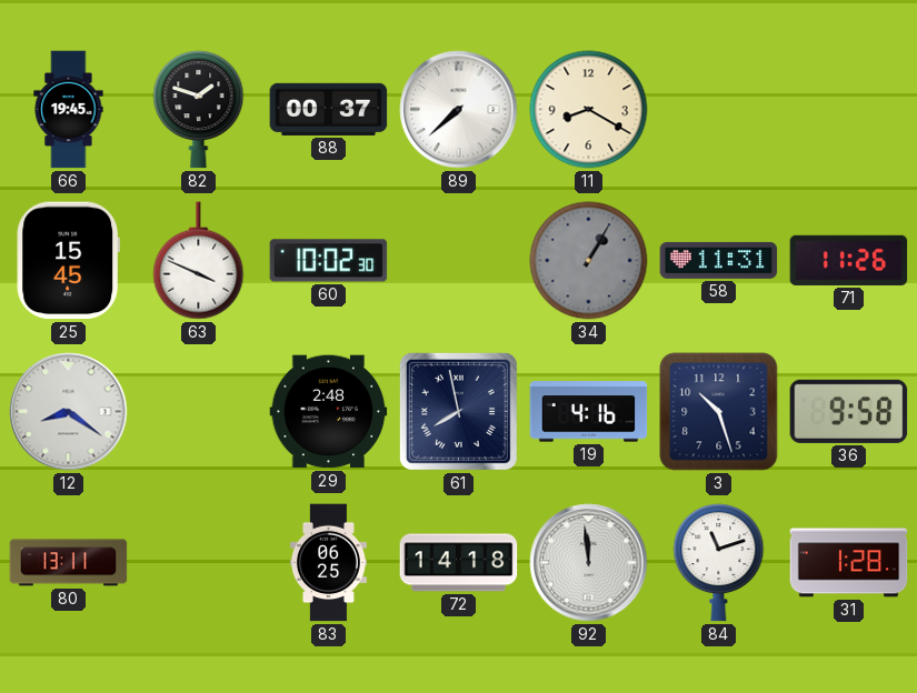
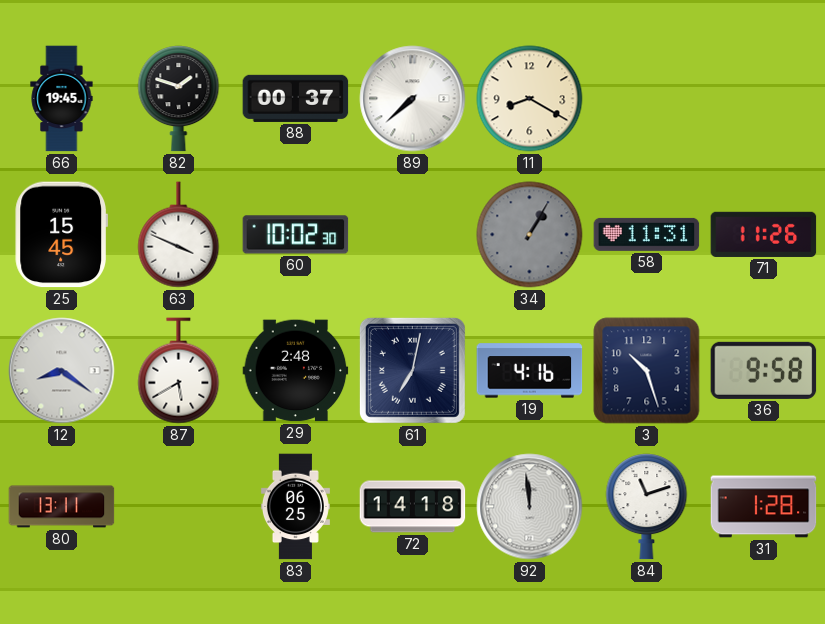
87: none -> 5:40 (179, 371)
61: 7:58 -> 7:02 (412, 370)
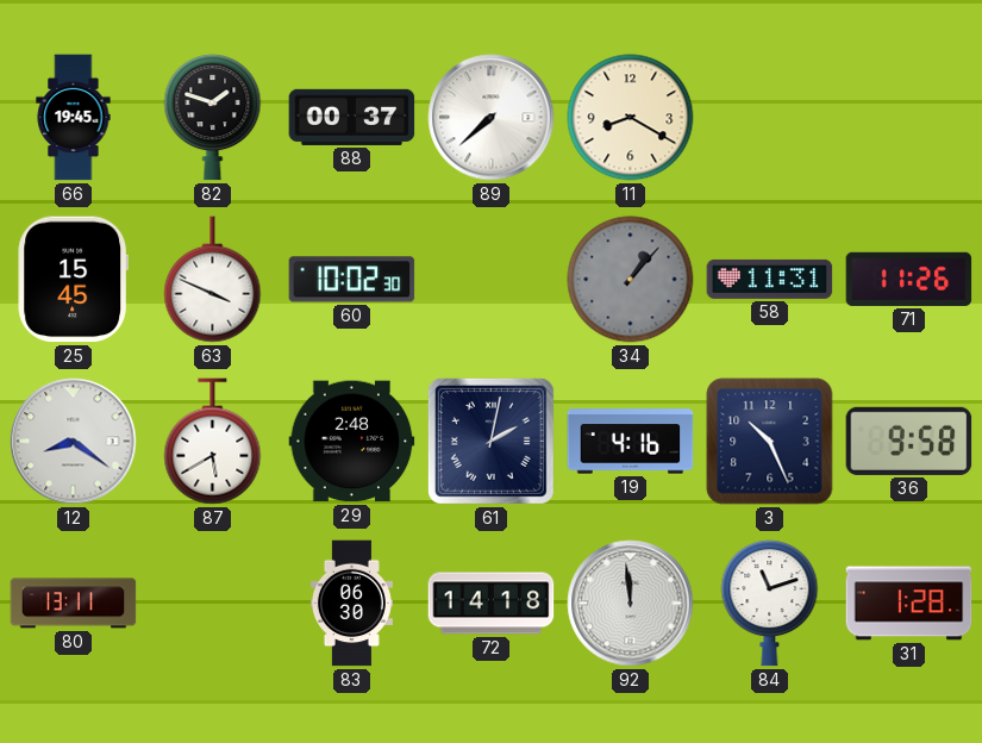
34: 1:05 -> 1:07 (631, 280)
61: 7:02 -> 2:02 (490, 441)
3: 10:27 -> 10:26 (770, 442)
83: 06:25 -> 06:30 (351, 604)
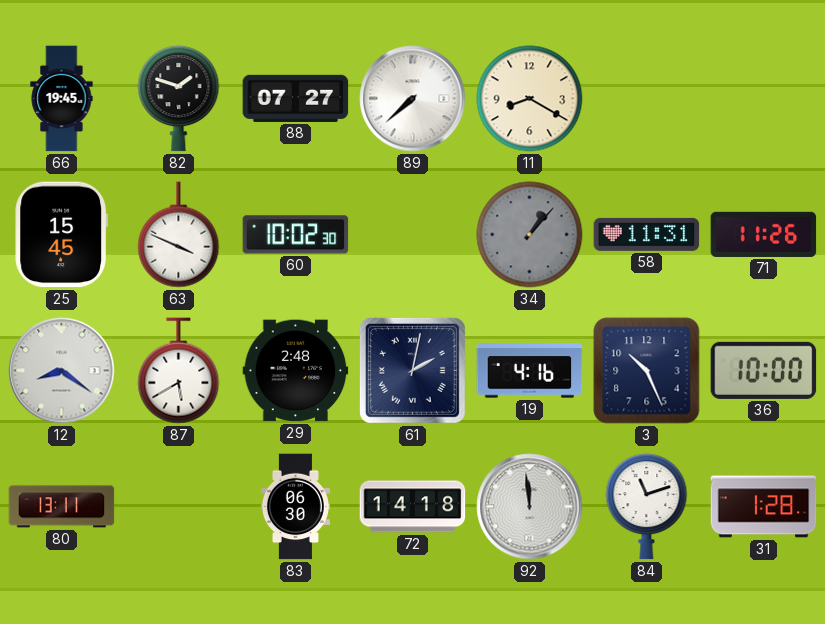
88: 00:37 -> 07:27 (296, 98)
36: 9:58 -> 10:00 (764, 370)
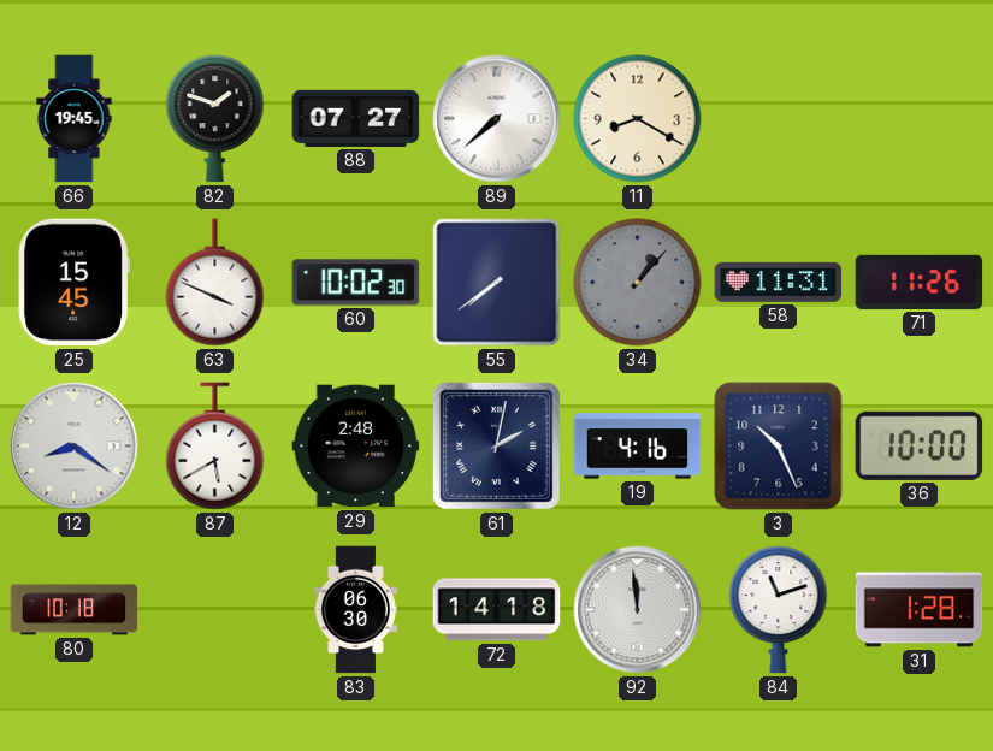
55: none -> 7:39 (497, 283)
80: 13:11 -> 10:18 (75, 610)
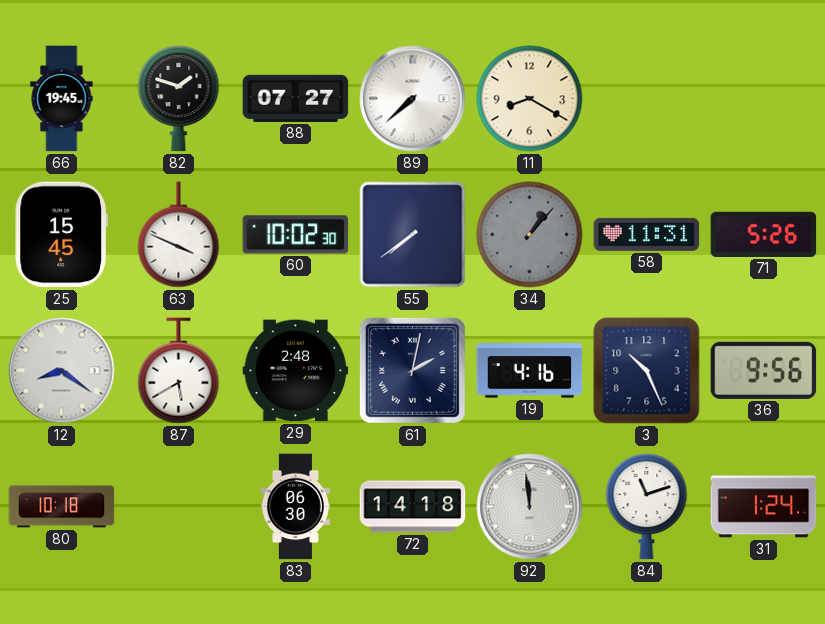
71: 11:26 -> 5:26 (764, 234)
36: 10:00 -> 9:56 (764, 370)
31: 1:28 -> 1:24 (764, 507)
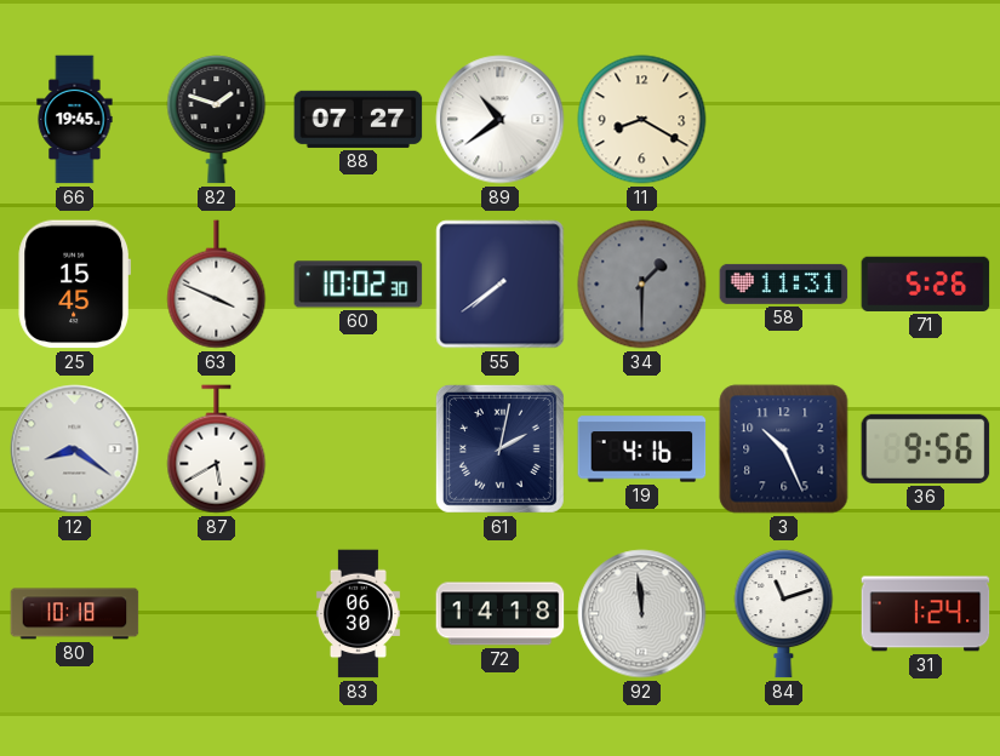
89: 7:38 -> 10:39 (501, 120)
34: 1:07 -> 1:30 (642, 285)
29: 2:48 -> none (296, 371)
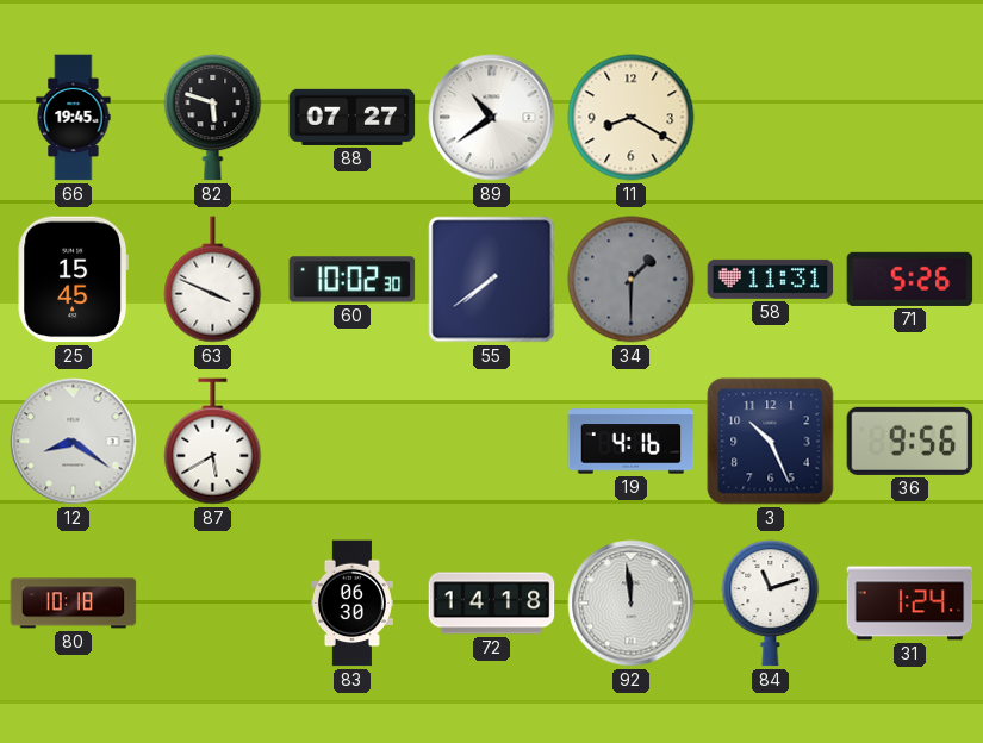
82: 1:48 -> 5:48 (213, 118)
61: 2:02 -> none (499, 448)
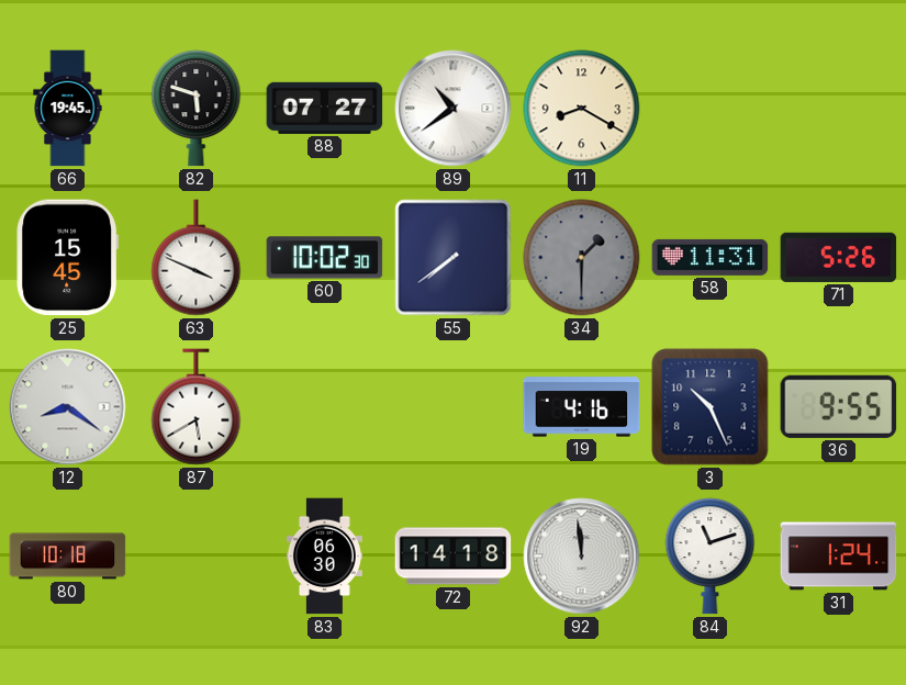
36: 9:56 -> 9:55 (839, 406)
